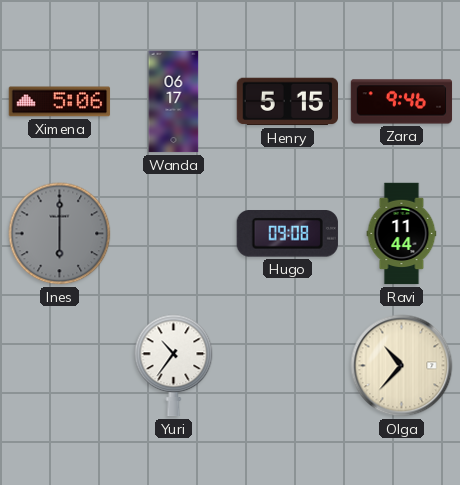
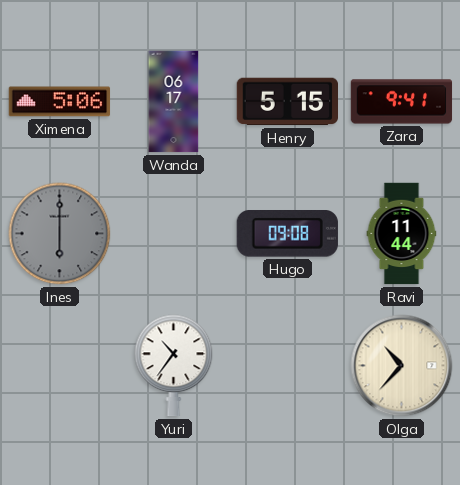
Zara: 9:46 -> 9:41 (402, 102)
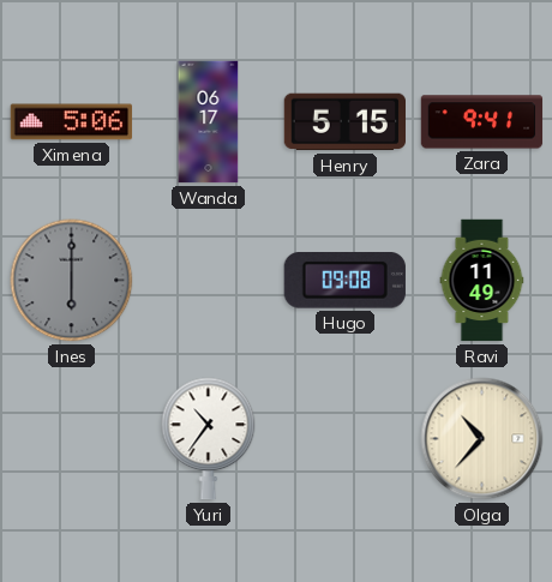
Ravi: 11:44 -> 11:49 (482, 281)
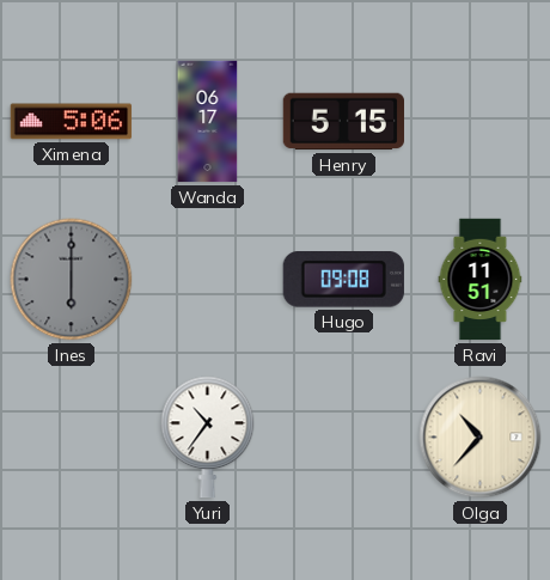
Zara: 9:41 -> none (482, 122)
Ravi: 11:49 -> 11:51 (481, 280)
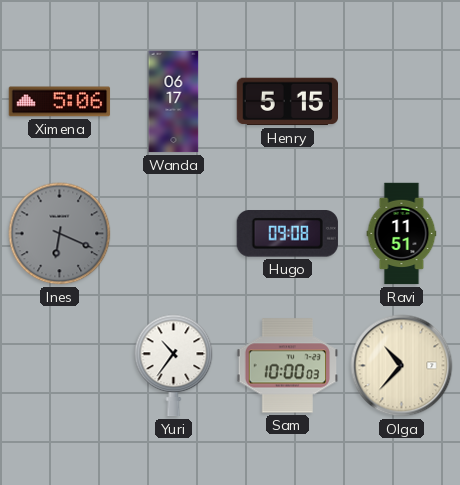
Ines: 6:00 -> 6:19 (60, 234)
Sam: none -> 10:00 (288, 366)
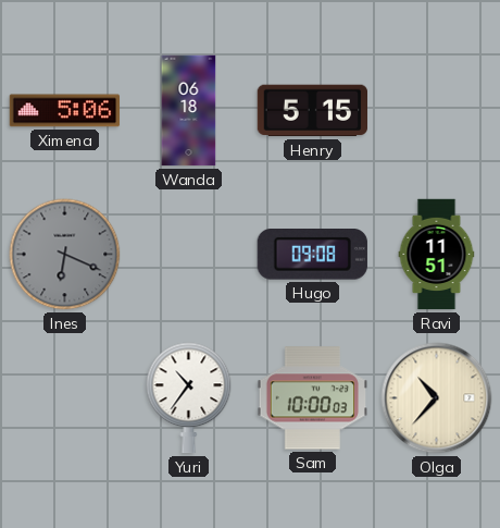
Wanda: 06:17 -> 06:18 (189, 111)
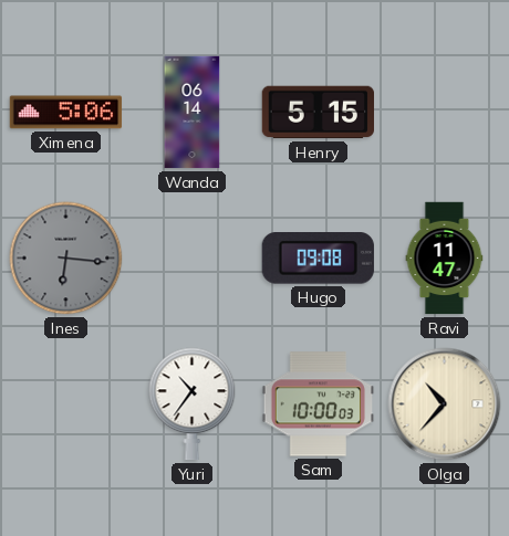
Wanda: 06:18 -> 06:14 (193, 113)
Ines: 6:19 -> 6:16 (66, 259)
Ravi: 11:51 -> 11:47 (445, 259)
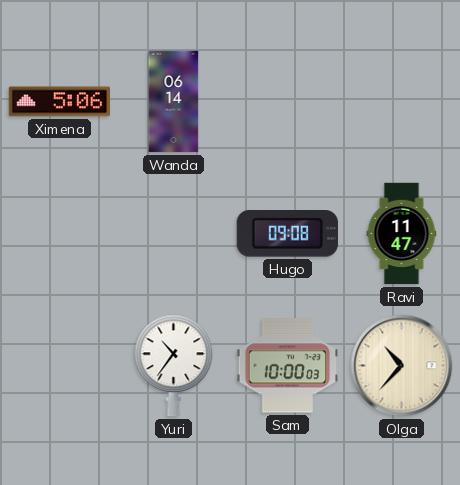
Henry: 5:15 -> none (318, 113)
Ines: 6:16 -> none (66, 259)
